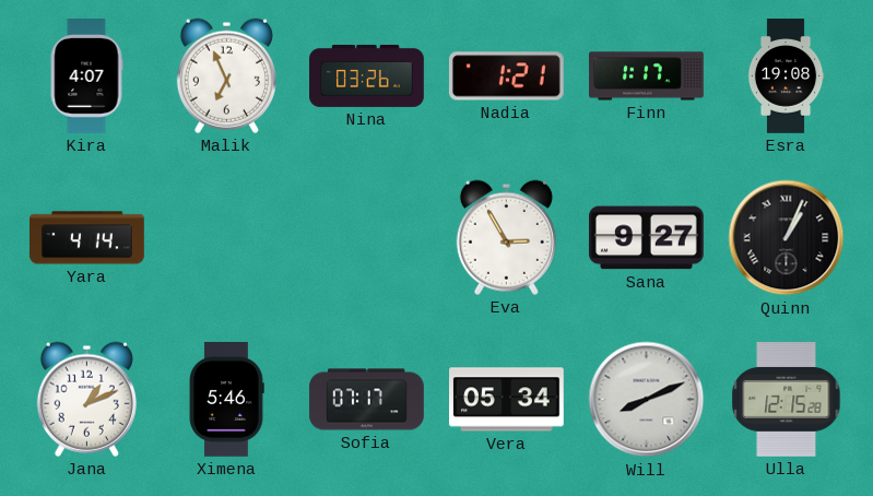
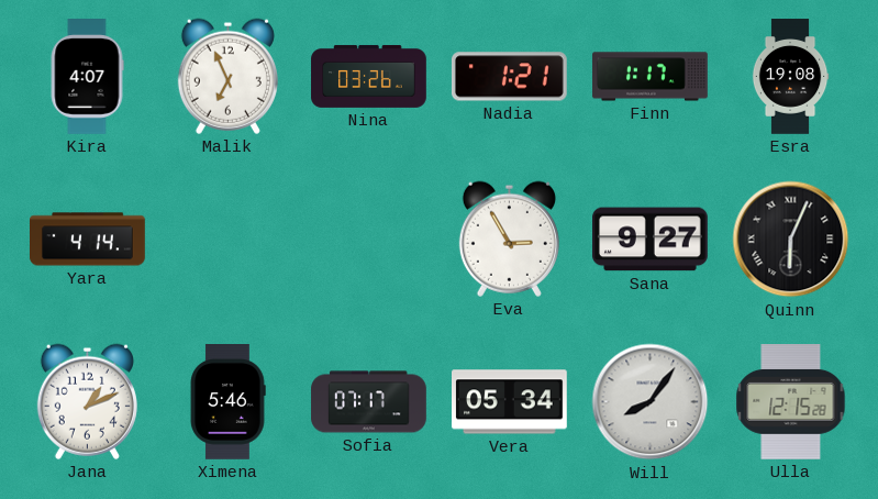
Quinn: 1:04 -> 6:04 (791, 240)
Will: 8:11 -> 8:06 (651, 402)
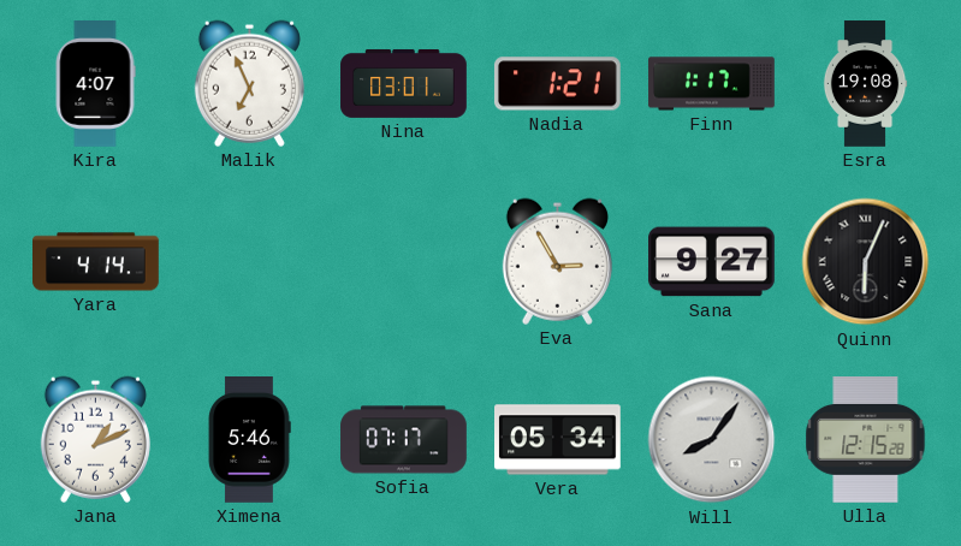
Nina: 03:26 -> 03:01 (404, 83)
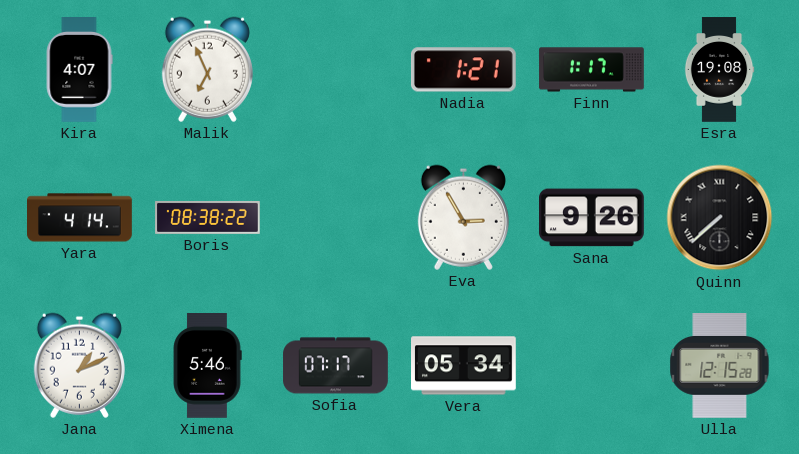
Nina: 03:01 -> none (404, 83)
Boris: none -> 08:38 (208, 217)
Sana: 9:27 -> 9:26 (592, 218)
Quinn: 6:04 -> 7:38 (720, 218)
Will: 8:06 -> none (712, 440)
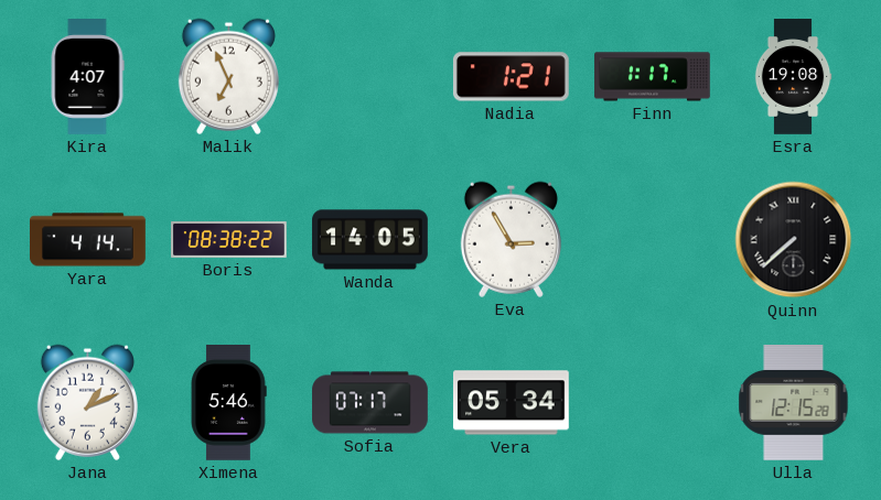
Wanda: none -> 14:05 (370, 240)
Sana: 9:26 -> none (592, 218)
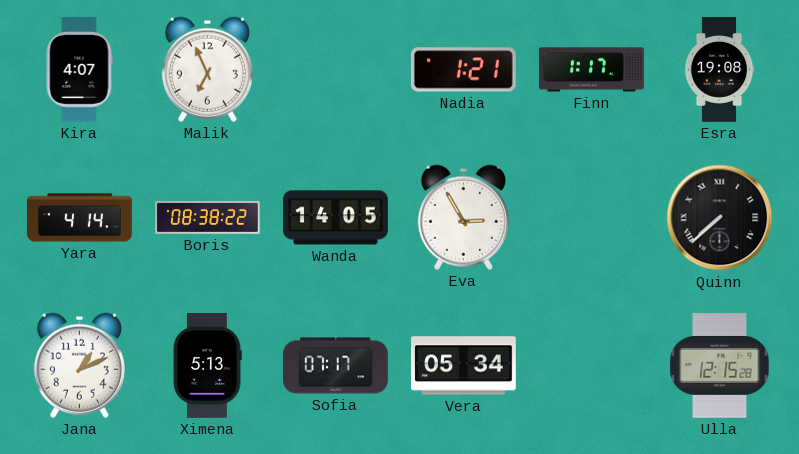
Ximena: 5:46 -> 5:13 (207, 366)
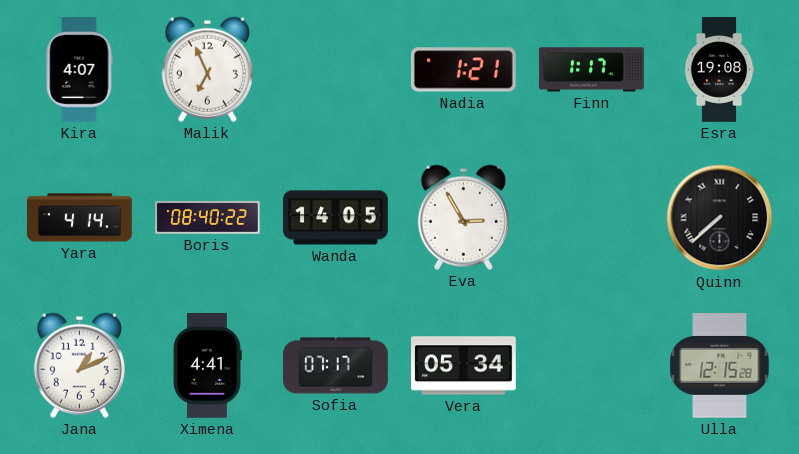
Boris: 08:38 -> 08:40 (208, 217)
Ximena: 5:13 -> 4:41 (207, 366)
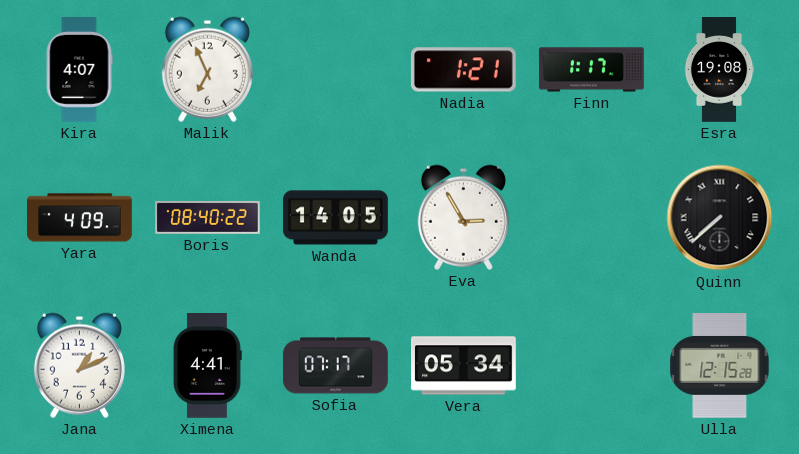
Yara: 4:14 -> 4:09 (80, 218)
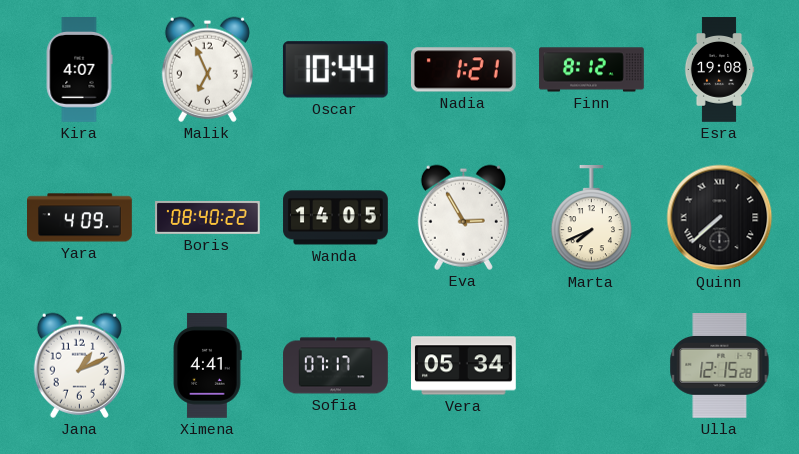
Oscar: none -> 10:44 (335, 70)
Finn: 1:17 -> 8:12 (592, 70)
Marta: none -> 7:41 (591, 219)
